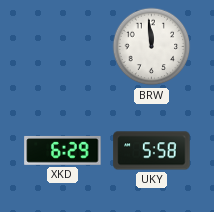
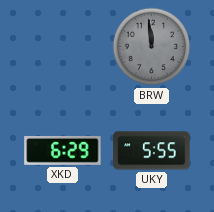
BRW dial: white -> grey (152, 47)
UKY: 5:58 -> 5:55 (152, 151)
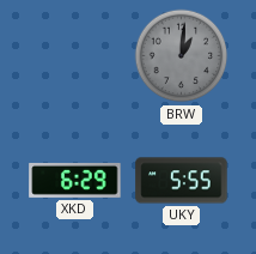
BRW: 11:59 -> 1:01 (182, 56)
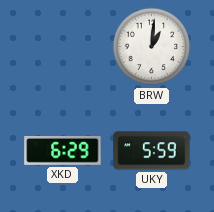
BRW dial: grey -> white (152, 47)
UKY: 5:55 -> 5:59 (152, 151)
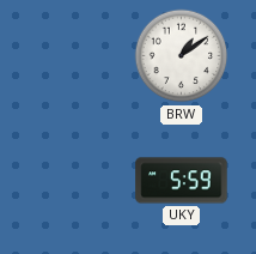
BRW: 1:01 -> 1:09 (182, 56)
XKD: 6:29 -> none (63, 150)
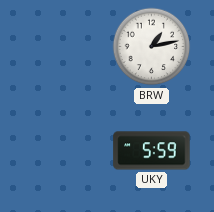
BRW: 1:09 -> 1:13 (152, 47)
